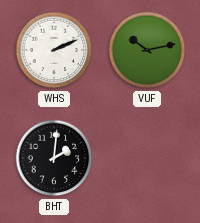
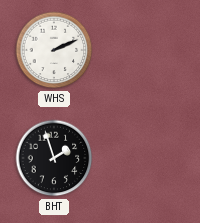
VUF: 10:13 -> none (147, 50)
BHT: 2:01 -> 1:57 (54, 158)
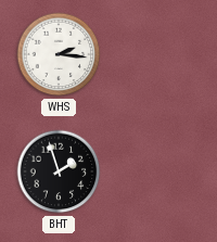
WHS: 2:11 -> 2:16 (59, 54)
